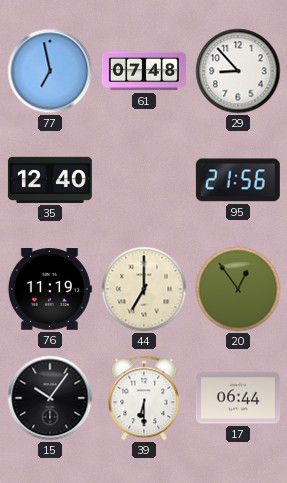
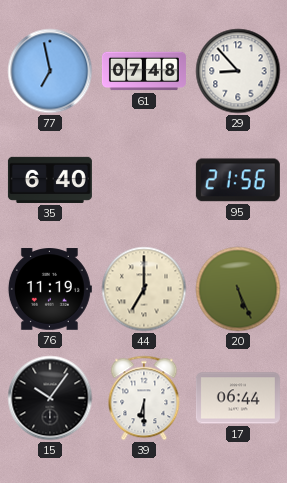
35: 12:40 -> 6:40 (50, 180)
20: 12:54 -> 5:26 (238, 289)
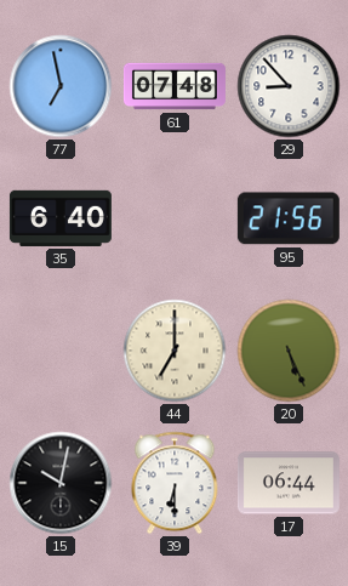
76: 11:19 -> none (50, 289)
15: 10:06 -> 10:02 (61, 483)
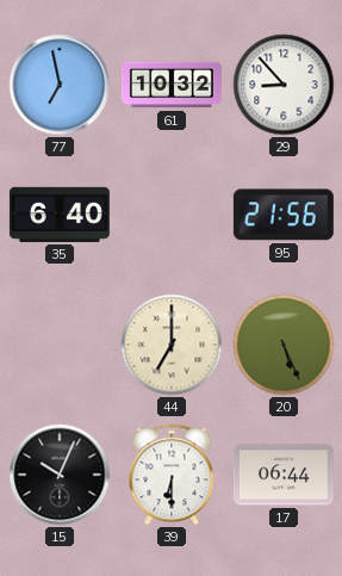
61: 07:48 -> 10:32 (172, 85)
15: 10:02 -> 10:04 (60, 475)
